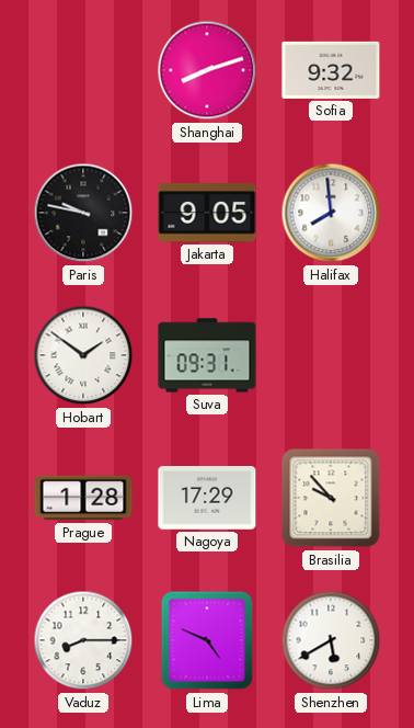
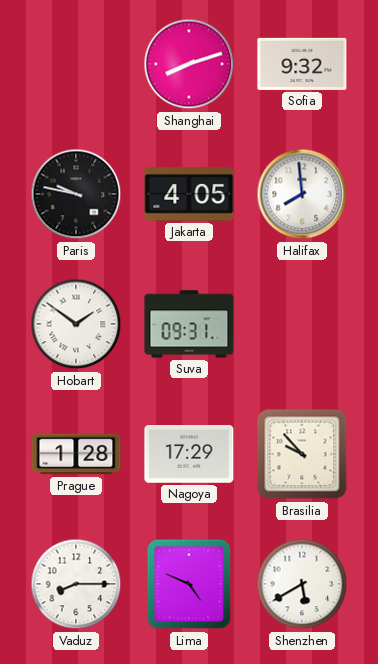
Jakarta: 9:05 -> 4:05 (189, 194)
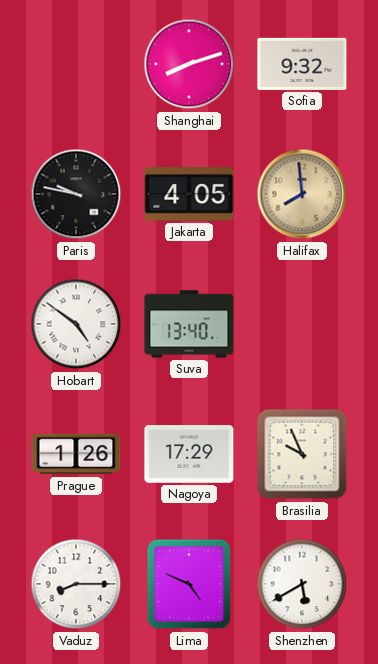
Halifax dial: white -> champagne (302, 194)
Hobart: 1:51 -> 4:51 (76, 324)
Suva: 09:31 -> 13:40 (189, 324)
Prague: 1:28 -> 1:26 (76, 454)
Brasilia: 9:53 -> 9:56 (302, 454)
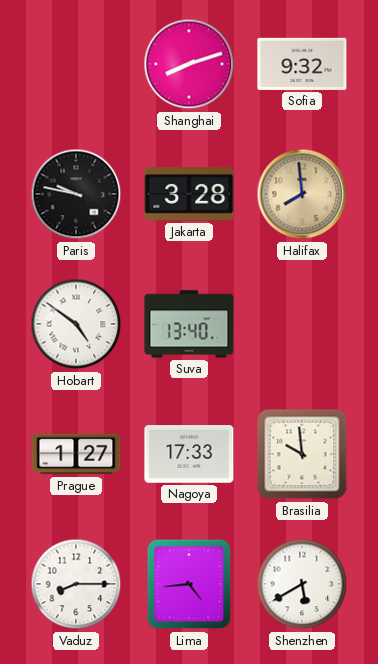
Jakarta: 4:05 -> 3:28 (189, 194)
Prague: 1:26 -> 1:27 (76, 454)
Nagoya: 17:29 -> 17:33 (189, 454)
Brasilia: 9:56 -> 9:59 (302, 454)
Lima: 4:49 -> 4:44 (189, 584)
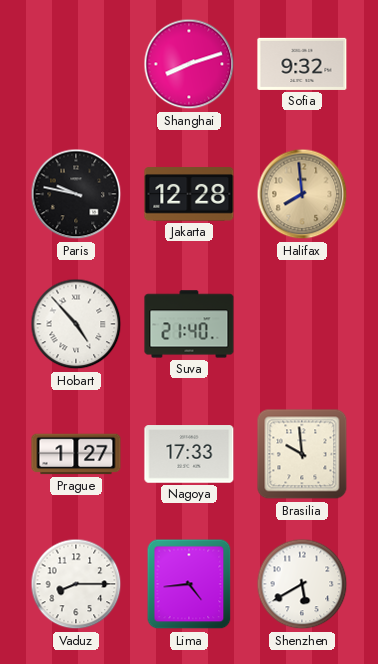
Jakarta: 3:28 -> 12:28 (189, 194)
Hobart: 4:51 -> 4:53 (76, 324)
Suva: 13:40 -> 21:40 (189, 324)
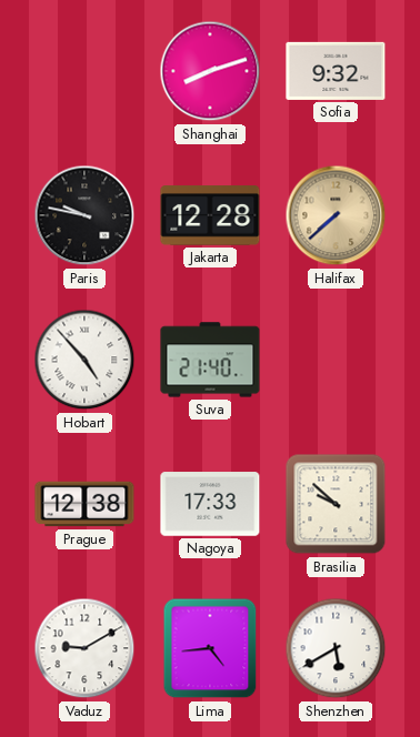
Halifax: 7:59 -> 7:38 (336, 215)
Prague: 1:27 -> 12:38 (84, 504)
Brasilia: 9:59 -> 9:52 (336, 504)
Vaduz: 8:15 -> 9:10 (84, 648)
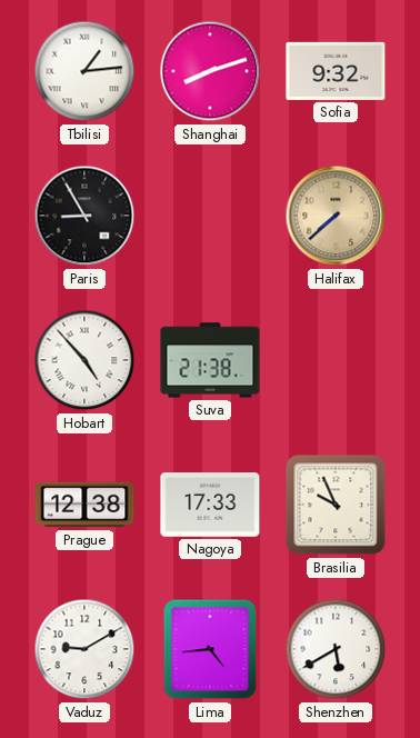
Tbilisi: none -> 1:14 (84, 71)
Paris: 9:47 -> 8:55 (84, 216)
Jakarta: 12:28 -> none (210, 215)
Suva: 21:40 -> 21:38 (210, 360)
Brasilia: 9:52 -> 9:56 (336, 505)
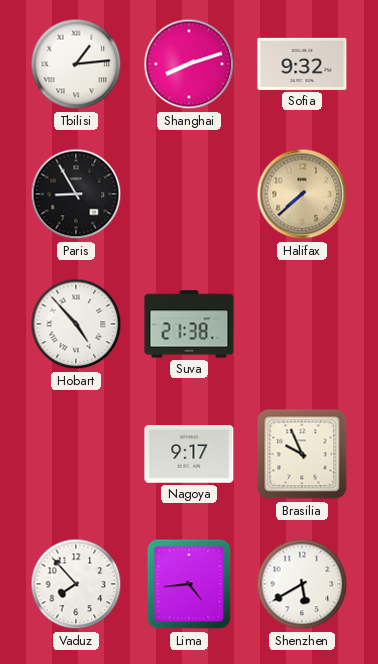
Prague: 12:38 -> none (84, 505)
Nagoya: 17:33 -> 9:17 (189, 454)
Vaduz: 9:10 -> 7:53 (76, 584)
